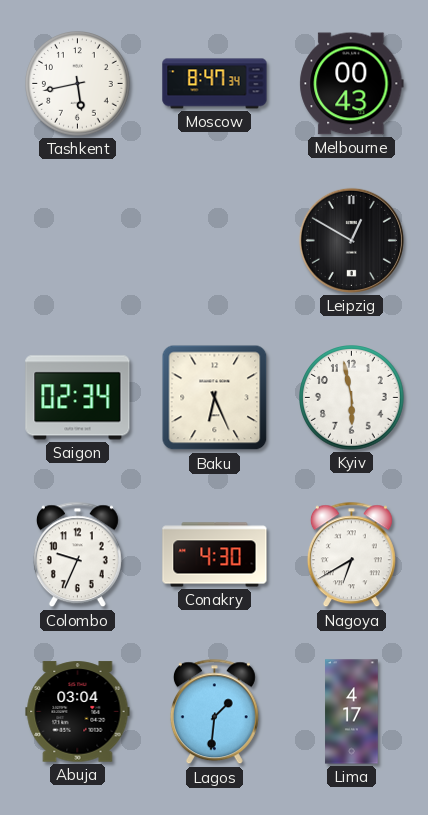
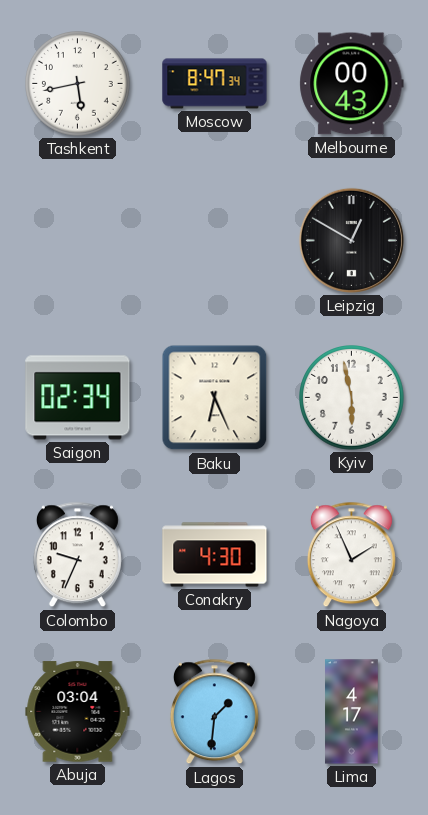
Nagoya: 6:40 -> 1:56 (351, 555)
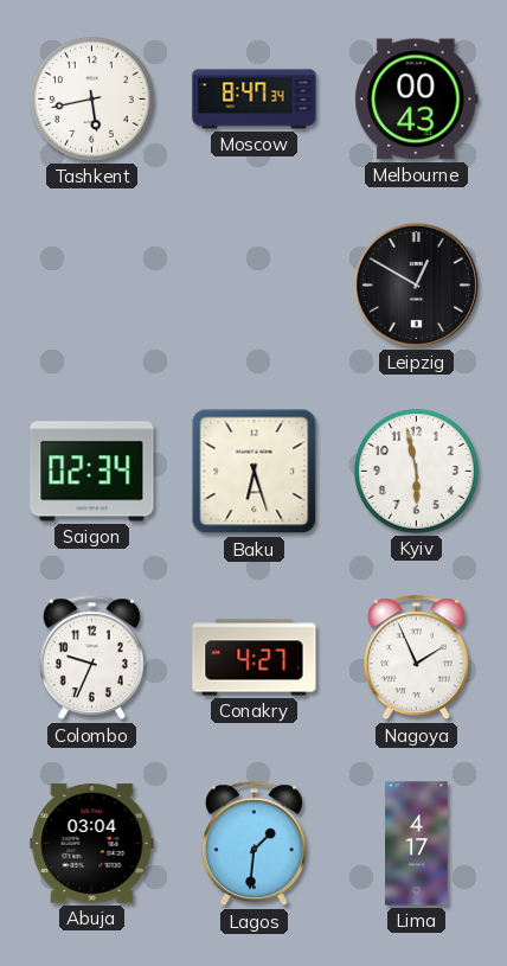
Baku: 6:26 -> 6:27 (255, 472)
Conakry: 4:30 -> 4:27 (255, 658)
